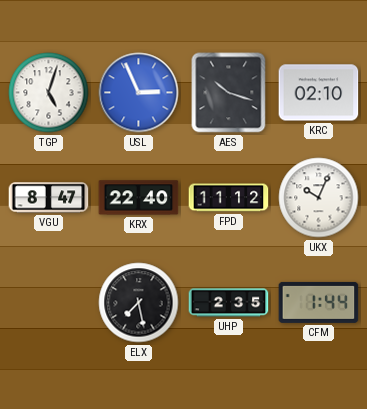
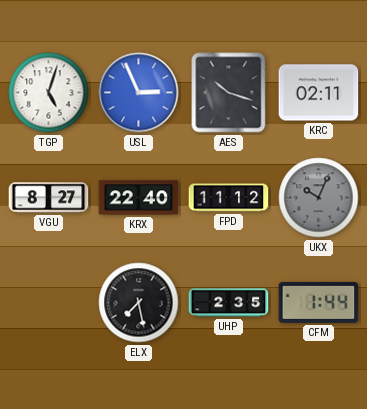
KRC: 02:10 -> 02:11 (319, 93)
VGU: 8:47 -> 8:27 (49, 198)
UKX dial: white -> grey (319, 198)
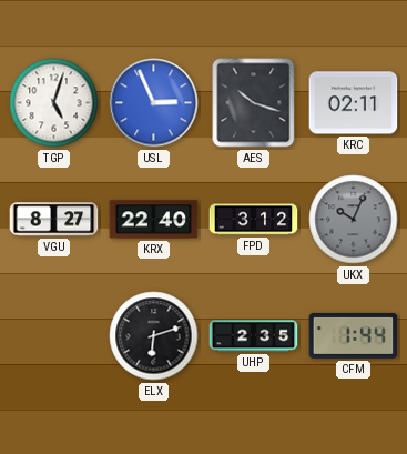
FPD: 11:12 -> 3:12 (254, 220)
ELX: 7:28 -> 6:12 (154, 336)
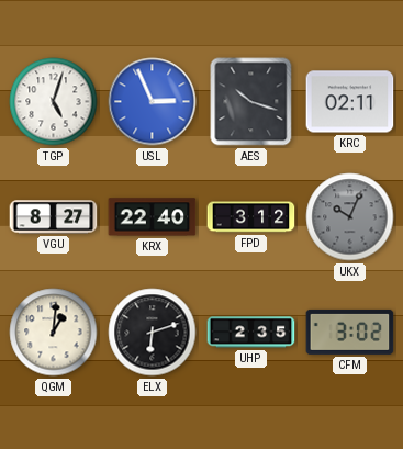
QGM: none -> 1:01 (54, 333)
CFM: 1:44 -> 3:02 (350, 332)
